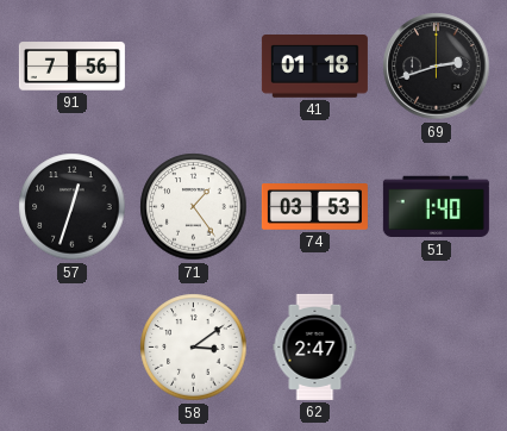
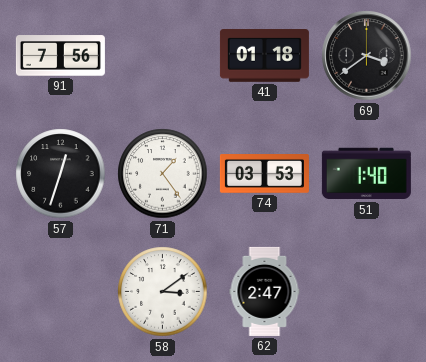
69: 2:42 -> 3:39 (367, 56)
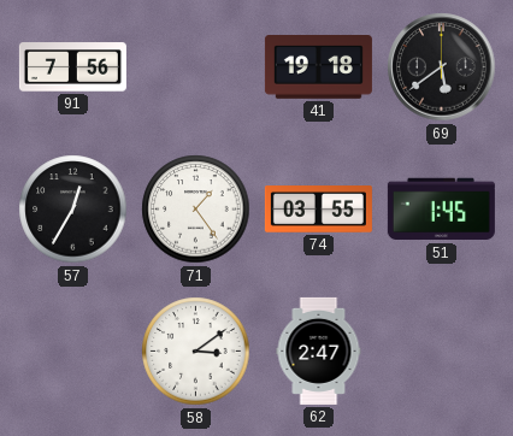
41: 01:18 -> 19:18 (318, 67)
69: 3:39 -> 5:39 (442, 67)
57: 12:33 -> 12:35 (73, 210)
74: 03:53 -> 03:55 (318, 210)
51: 1:40 -> 1:45 (441, 210)
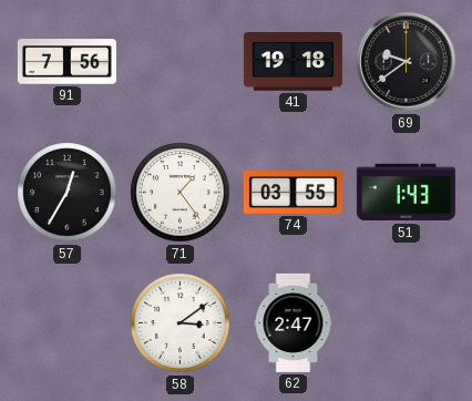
69: 5:39 -> 9:39 (407, 62)
51: 1:45 -> 1:43 (406, 193)
